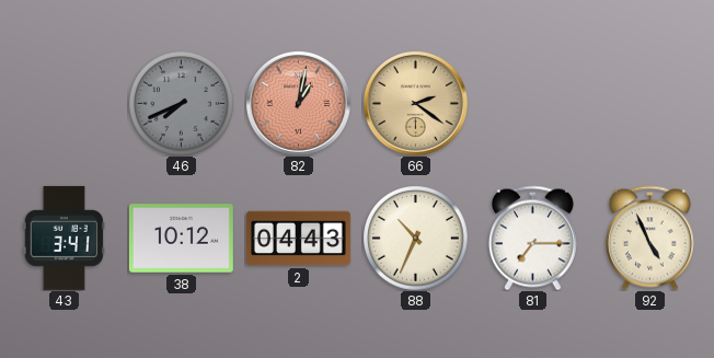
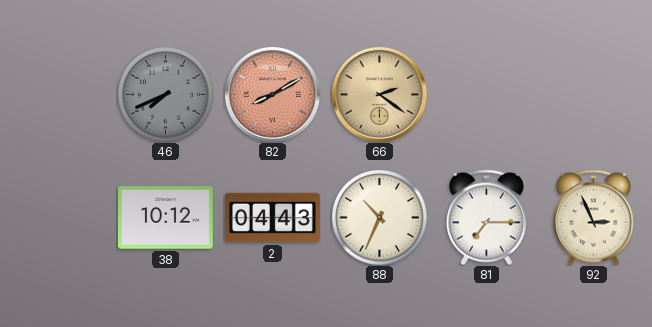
82: 1:02 -> 8:10 (272, 94)
43: 3:41 -> none (64, 238)
92: 4:56 -> 2:56 (593, 217)
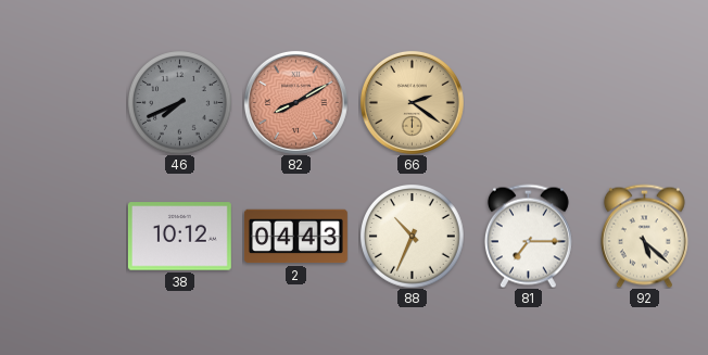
92: 2:56 -> 5:22 (644, 236)
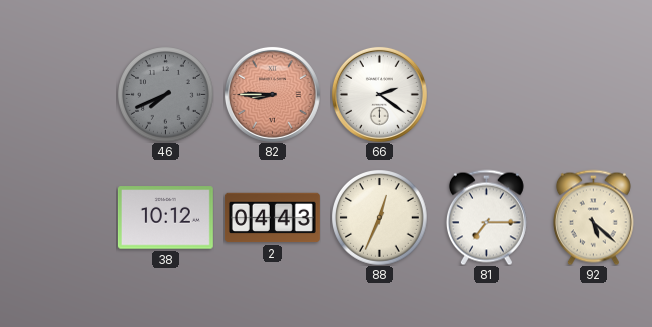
82: 8:10 -> 8:45 (272, 94)
66 dial: champagne -> white (379, 94)
88: 10:34 -> 12:34 (380, 218)
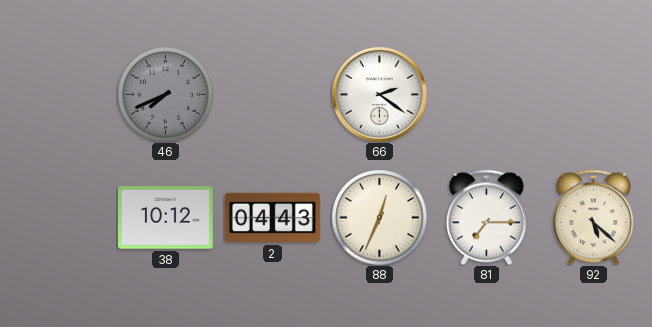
82: 8:45 -> none (272, 94)
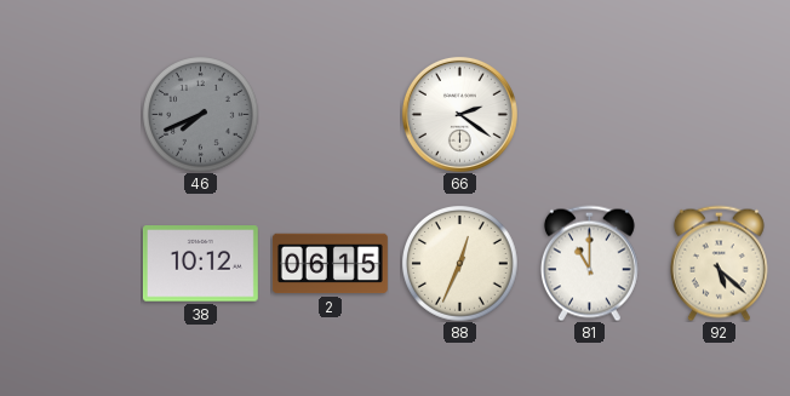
2: 04:43 -> 06:15 (330, 264)
81: 7:15 -> 11:00 (589, 263)
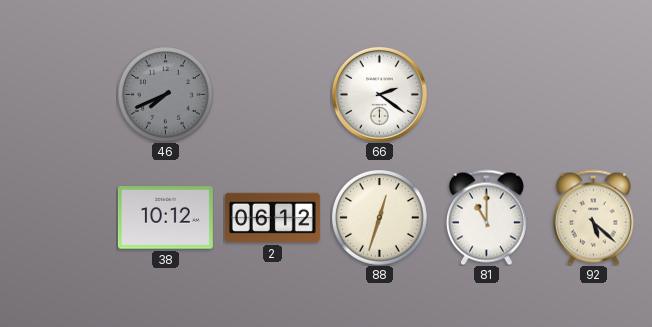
2: 06:15 -> 06:12 (272, 218)
88: 12:34 -> 12:33 (380, 218)
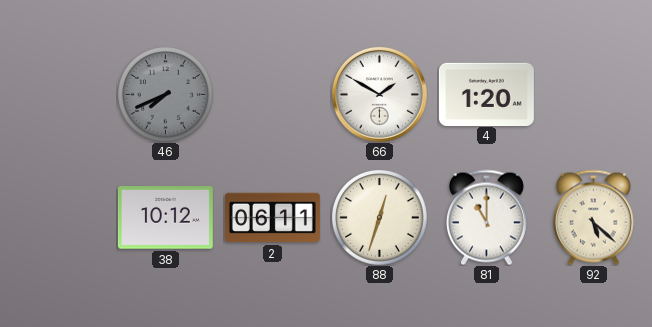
66: 2:21 -> 1:50 (379, 94)
4: none -> 1:20 (486, 94)
2: 06:12 -> 06:11 (272, 218)
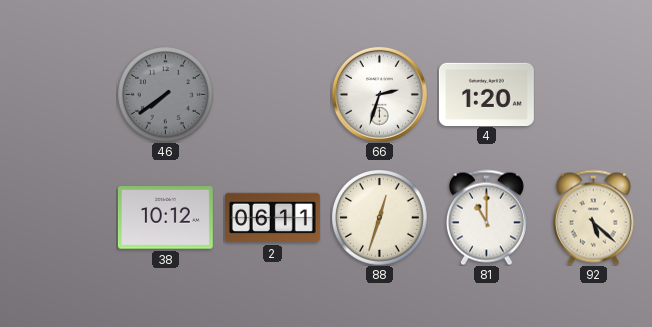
46: 7:41 -> 7:39 (166, 95)
66: 1:50 -> 2:33 (379, 94)
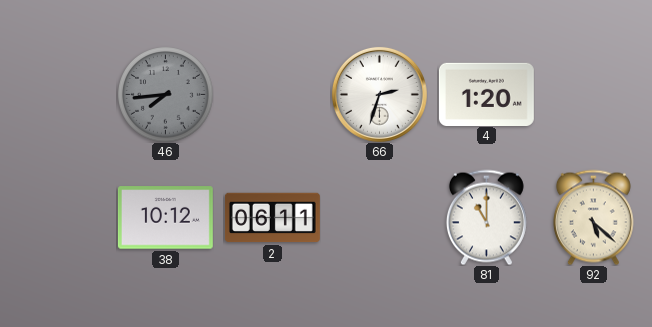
46: 7:39 -> 7:44 (166, 95)
88: 12:33 -> none (380, 218)
